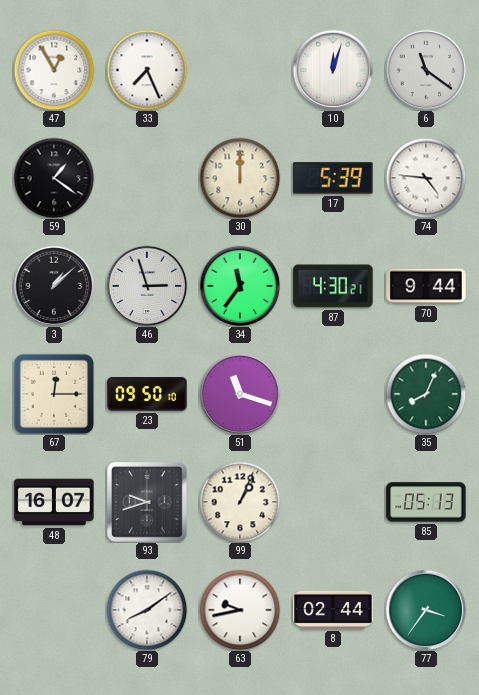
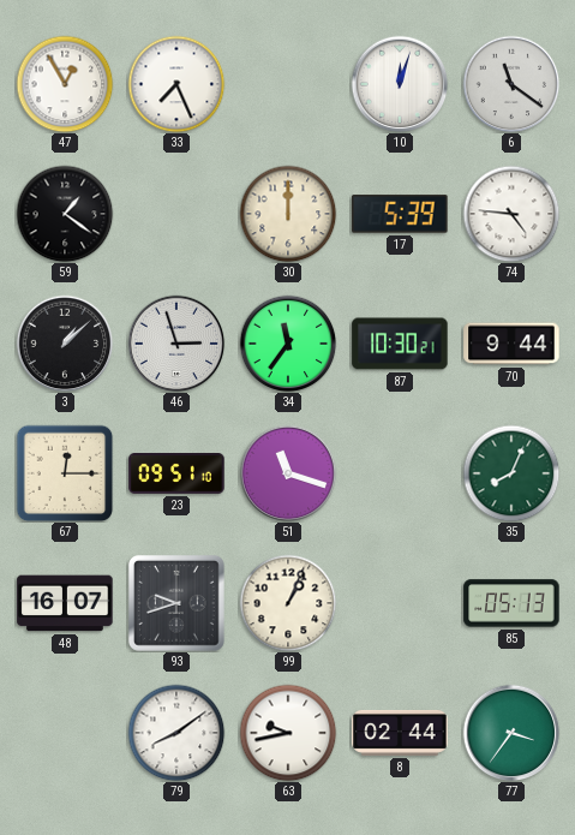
87: 4:30 -> 10:30 (400, 344)
23: 09:50 -> 09:51 (176, 475)
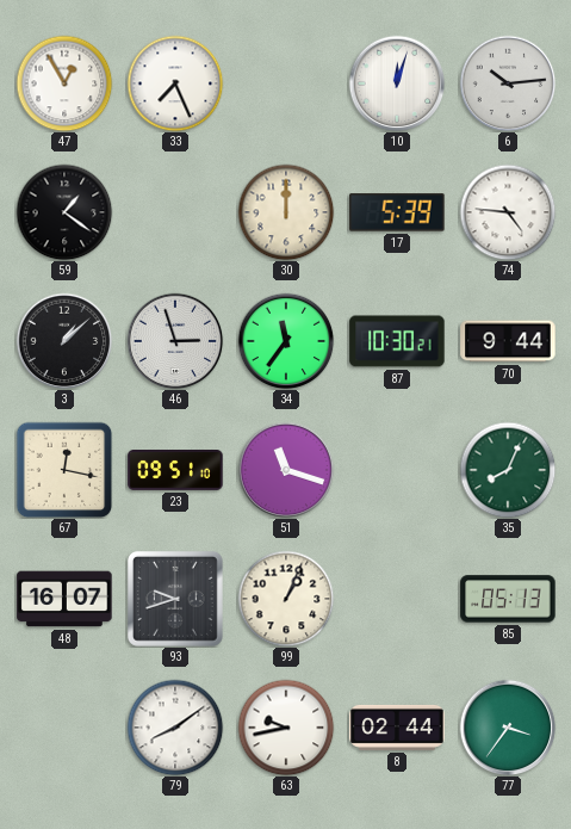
6: 11:21 -> 10:14 (508, 83)
67: 12:15 -> 12:17 (64, 470)
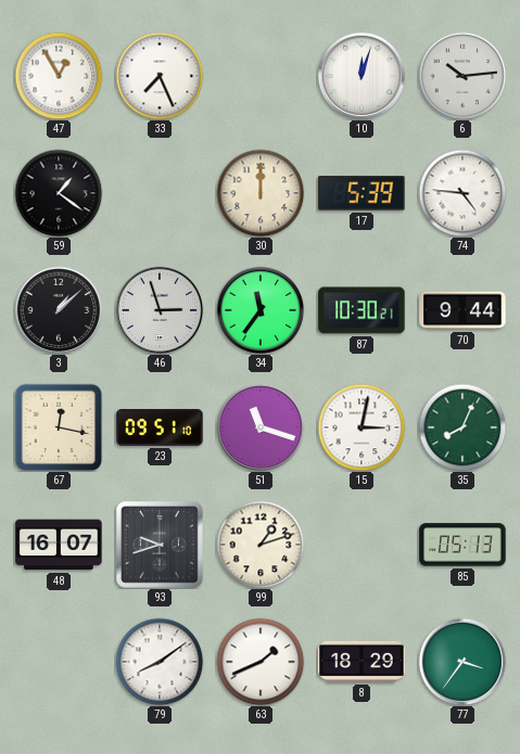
15: none -> 3:02 (362, 427)
99: 1:04 -> 1:12 (261, 545)
63: 9:43 -> 1:41 (261, 662)
8: 02:44 -> 18:29 (362, 662)
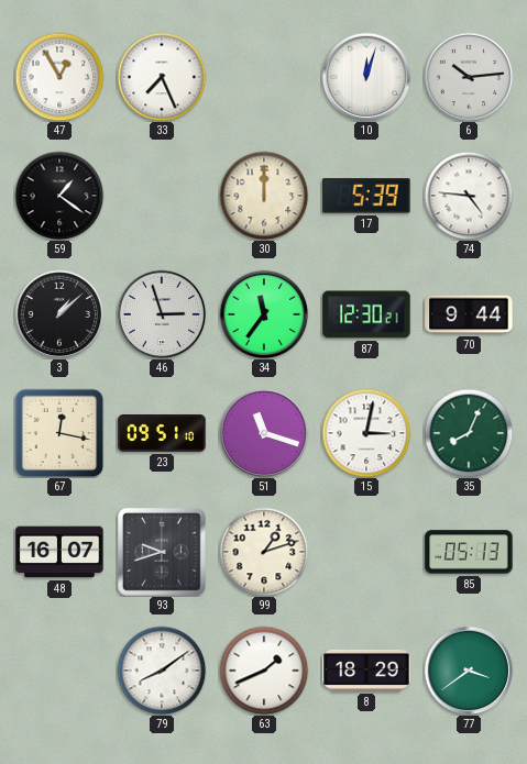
87: 10:30 -> 12:30 (366, 314)
77: 3:36 -> 3:39 (469, 671)
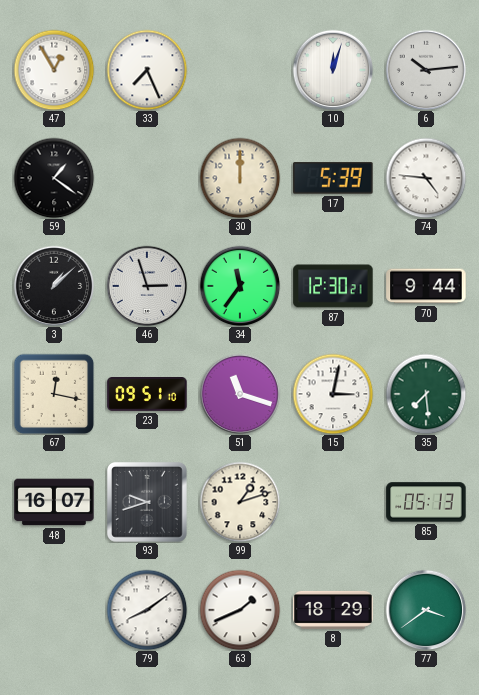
35: 8:04 -> 7:29 (426, 394)
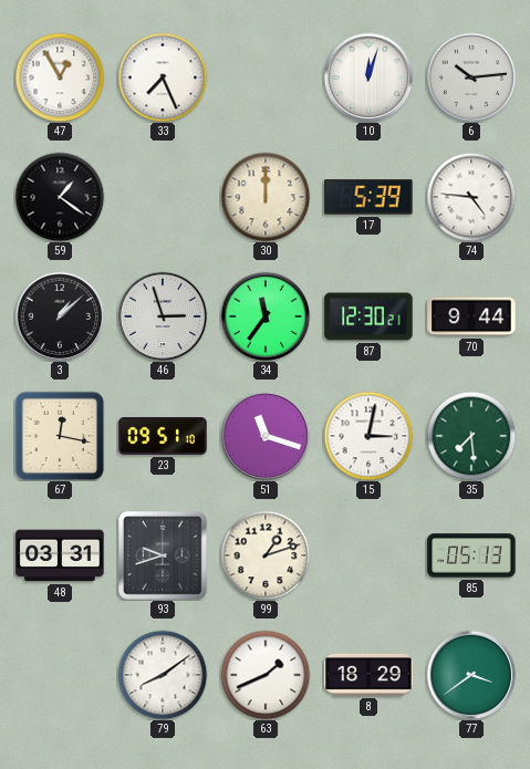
48: 16:07 -> 03:31 (60, 555)
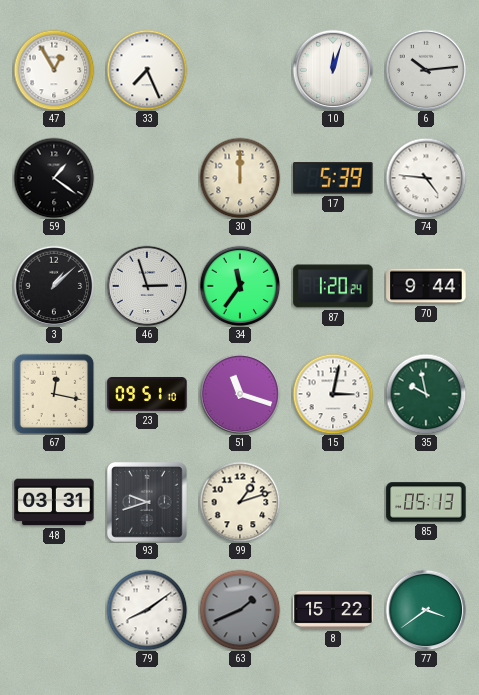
87: 12:30 -> 1:20 (333, 286)
35: 7:29 -> 9:58 (426, 394)
63 dial: white -> grey (240, 610)
8: 18:29 -> 15:22 (333, 610)
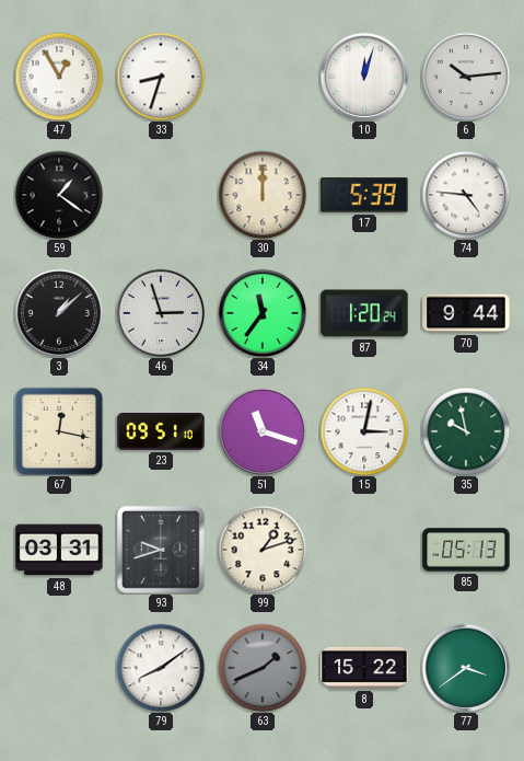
33: 7:26 -> 8:33 (161, 77)
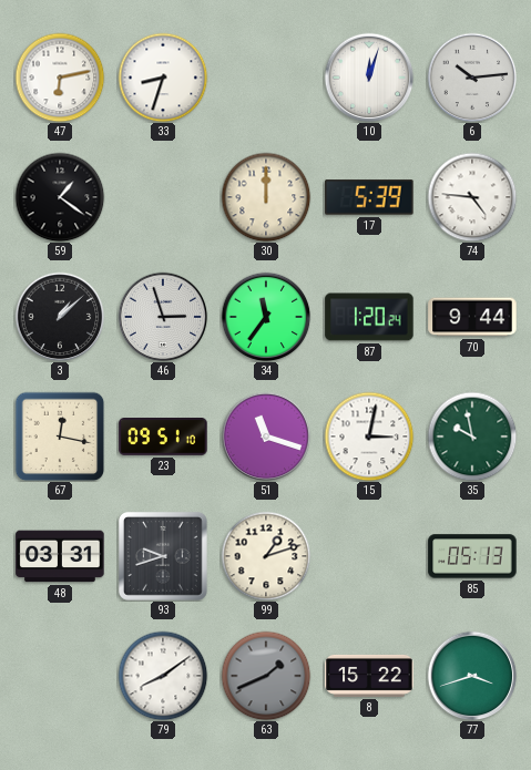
47: 12:55 -> 6:13 (60, 78)
77: 3:39 -> 3:42 (472, 676)
